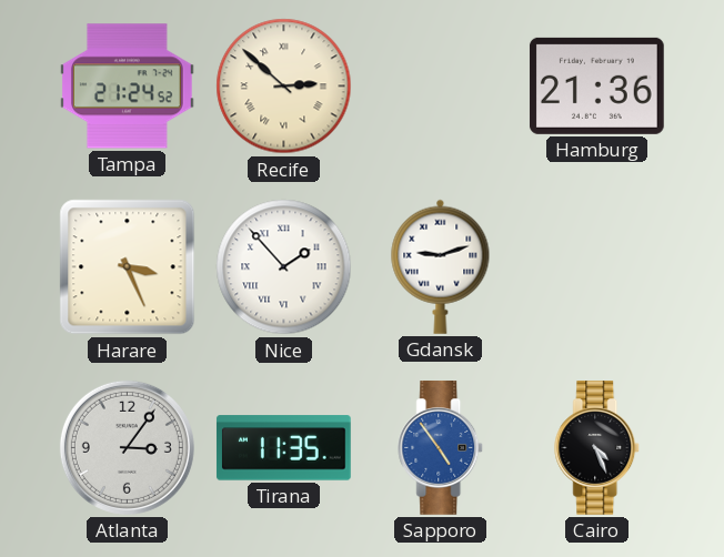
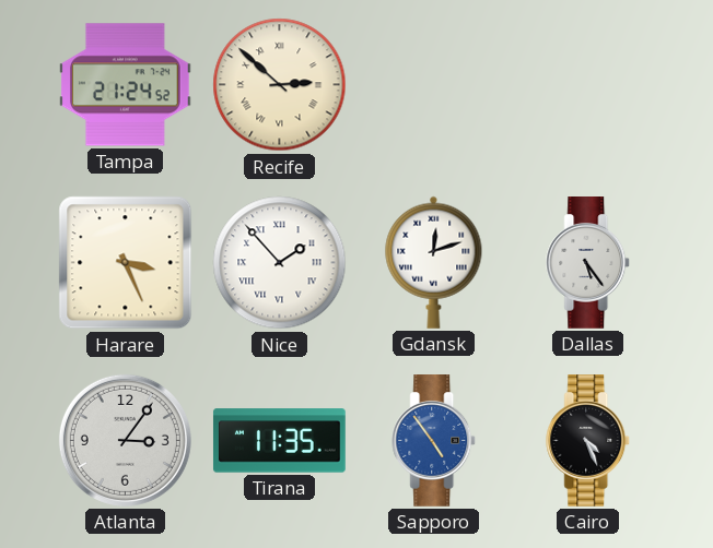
Hamburg: 21:36 -> none (596, 85)
Gdansk: 9:12 -> 12:12 (434, 262)
Dallas: none -> 5:24 (588, 263)
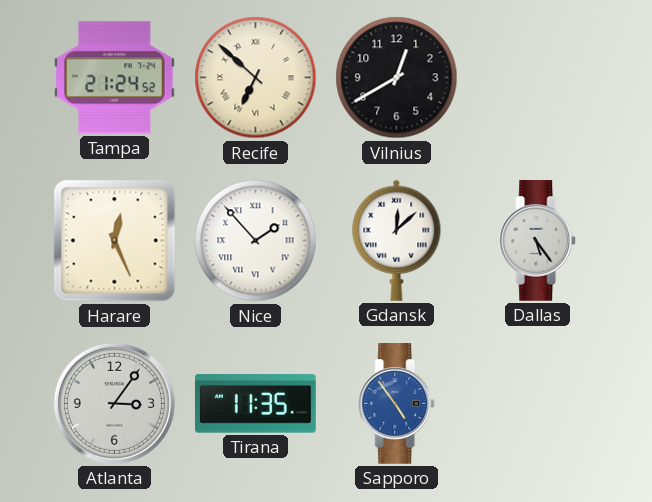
Recife: 2:52 -> 6:52 (256, 78)
Vilnius: none -> 12:40 (397, 78)
Harare: 3:26 -> 12:26 (115, 241)
Gdansk: 12:12 -> 12:08 (397, 240)
Cairo: 4:26 -> none (588, 441)
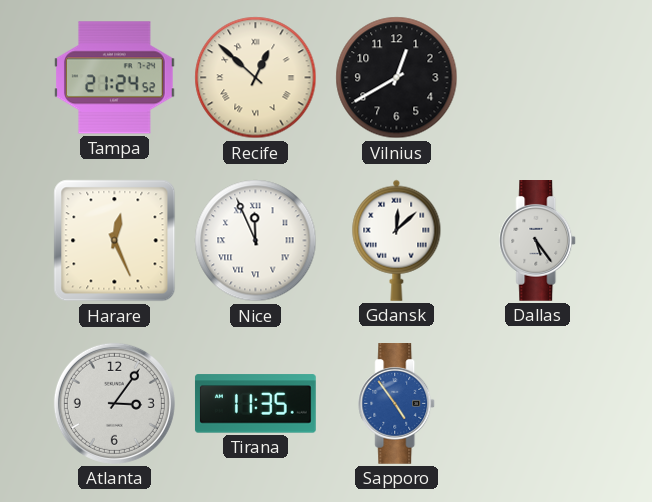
Recife: 6:52 -> 12:52 (256, 78)
Nice: 1:53 -> 11:56 (256, 241)
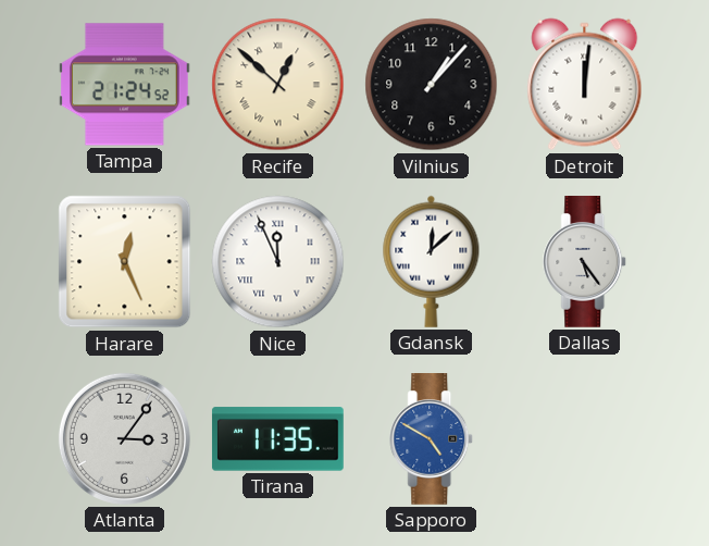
Vilnius: 12:40 -> 1:07 (432, 85)
Detroit: none -> 12:01 (585, 85)
Sapporo: 4:54 -> 4:50 (432, 439)
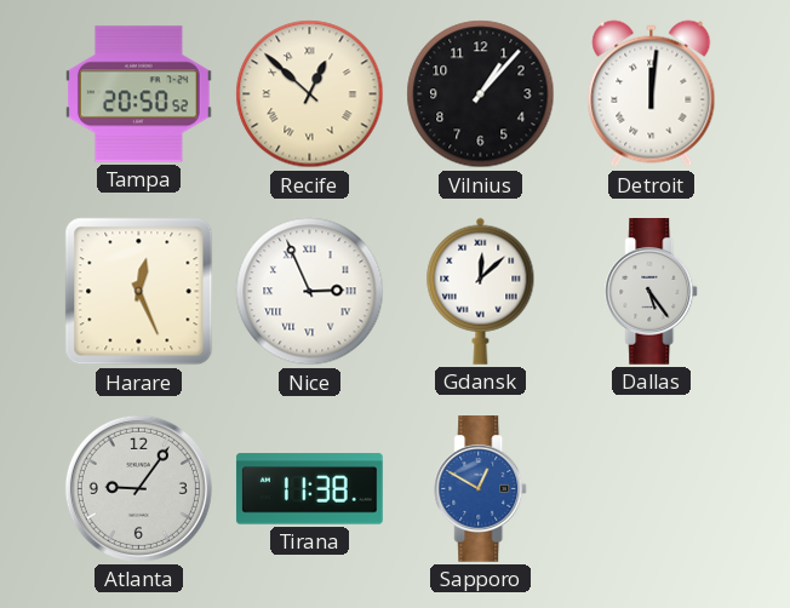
Tampa: 21:24 -> 20:50 (139, 94)
Nice: 11:56 -> 2:56 (310, 292)
Atlanta: 3:06 -> 9:06 (138, 488)
Tirana: 11:35 -> 11:38 (310, 489)
Sapporo: 4:50 -> 12:50 (481, 489)
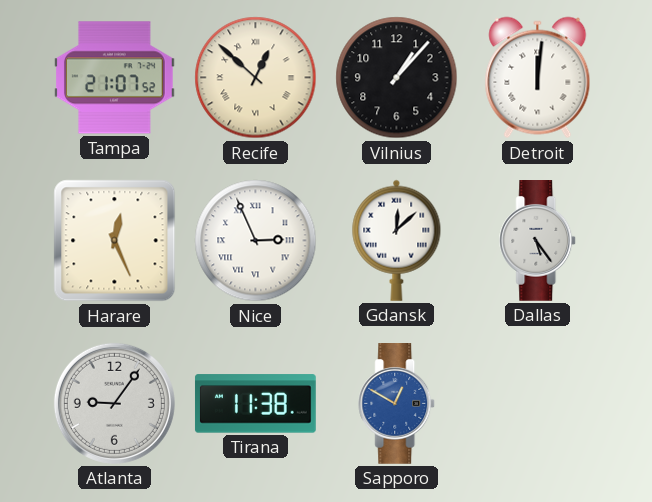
Tampa: 20:50 -> 21:07 (115, 78)
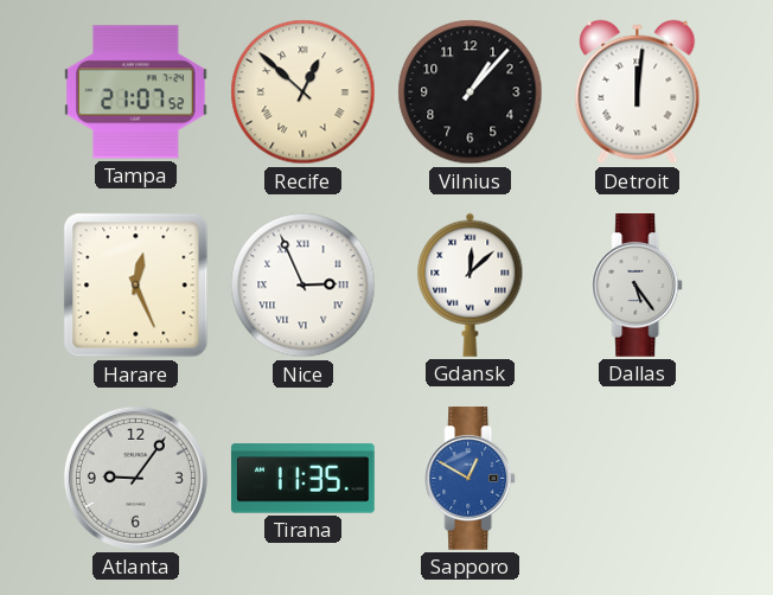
Tirana: 11:38 -> 11:35 (304, 479)
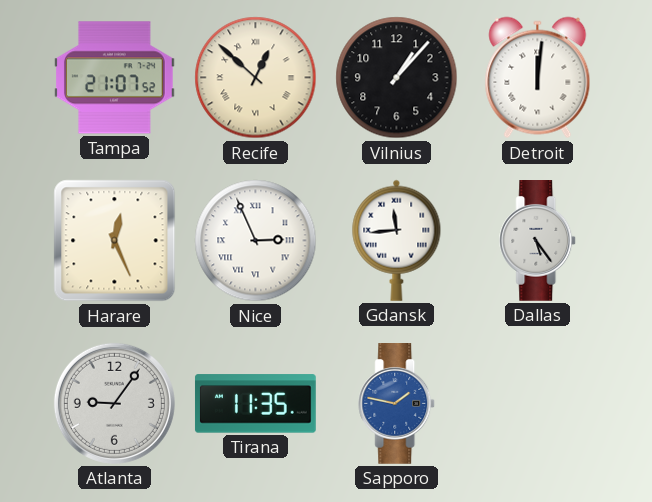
Gdansk: 12:08 -> 11:44 (397, 240)
Sapporo: 12:50 -> 1:47 (397, 404)
